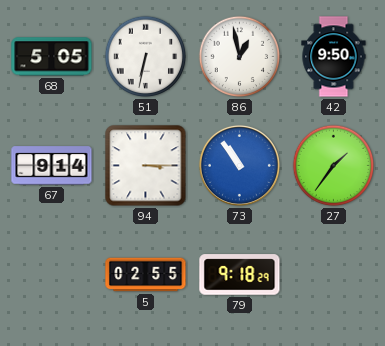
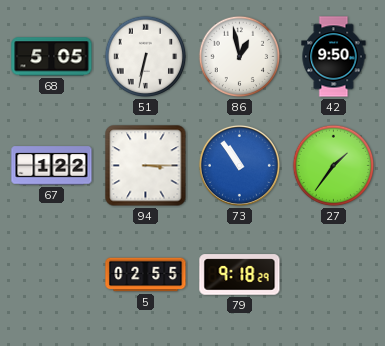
67: 9:14 -> 1:22 (52, 166)
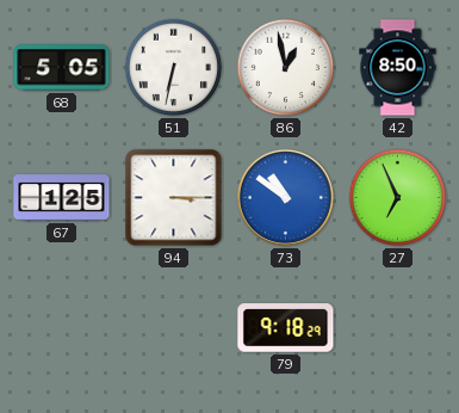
42: 9:50 -> 8:50 (398, 68)
67: 1:22 -> 1:25 (62, 198)
73: 10:54 -> 10:51 (285, 197)
27: 1:36 -> 6:56 (398, 198)
5: 02:55 -> none (146, 275)
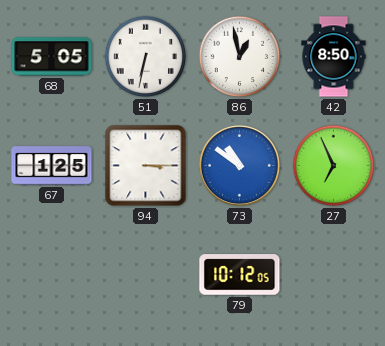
79: 9:18 -> 10:12 (240, 275)
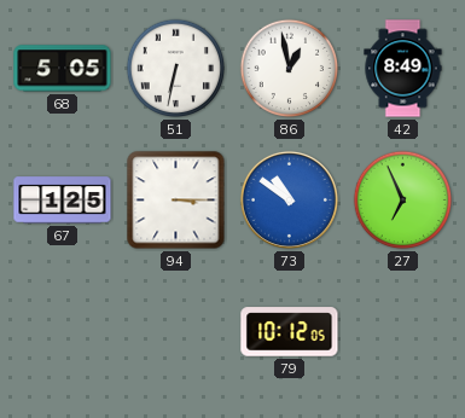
42: 8:50 -> 8:49 (403, 69)
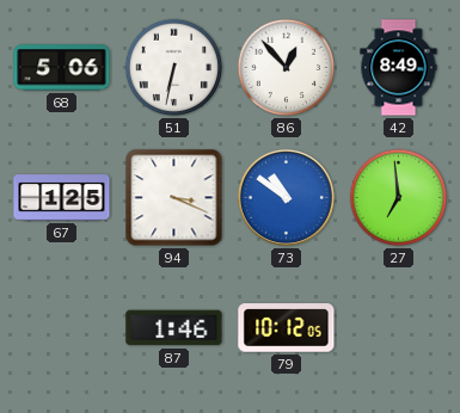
68: 5:05 -> 5:06 (62, 68)
86: 12:58 -> 12:53 (287, 68)
94: 3:15 -> 3:19 (174, 198)
27: 6:56 -> 6:59 (399, 198)
87: none -> 1:46 (174, 328)
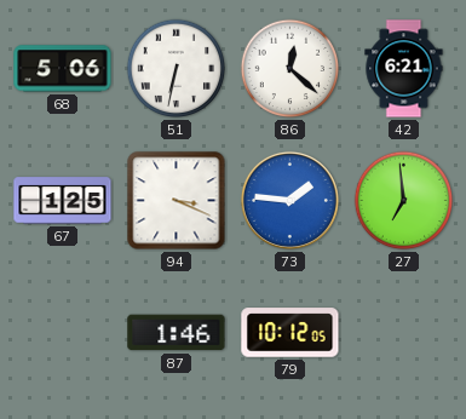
86: 12:53 -> 12:22 (290, 69)
42: 8:49 -> 6:21 (404, 69)
73: 10:51 -> 1:46 (289, 200)
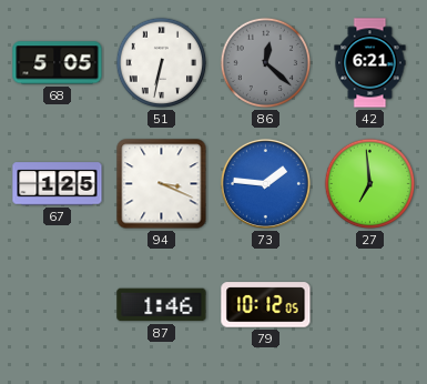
68: 5:06 -> 5:05 (58, 63)
86 dial: white -> grey (266, 63)
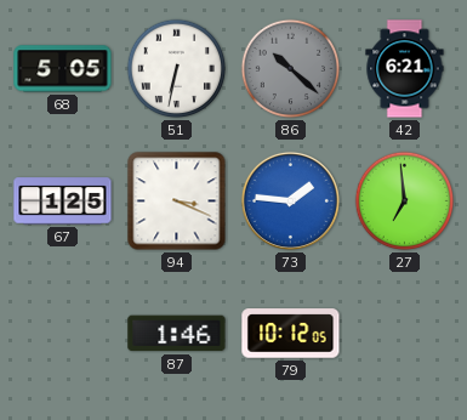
86: 12:22 -> 10:22 (291, 69)
